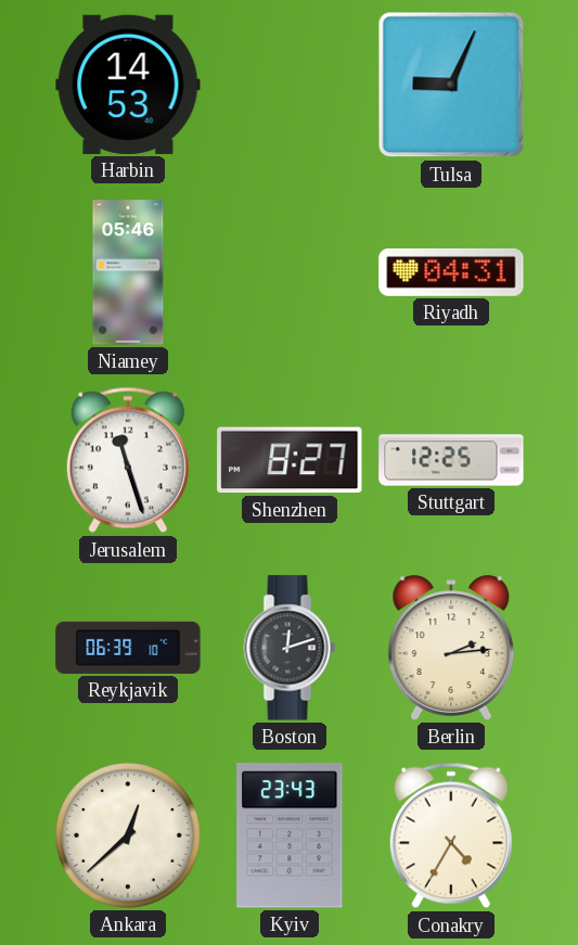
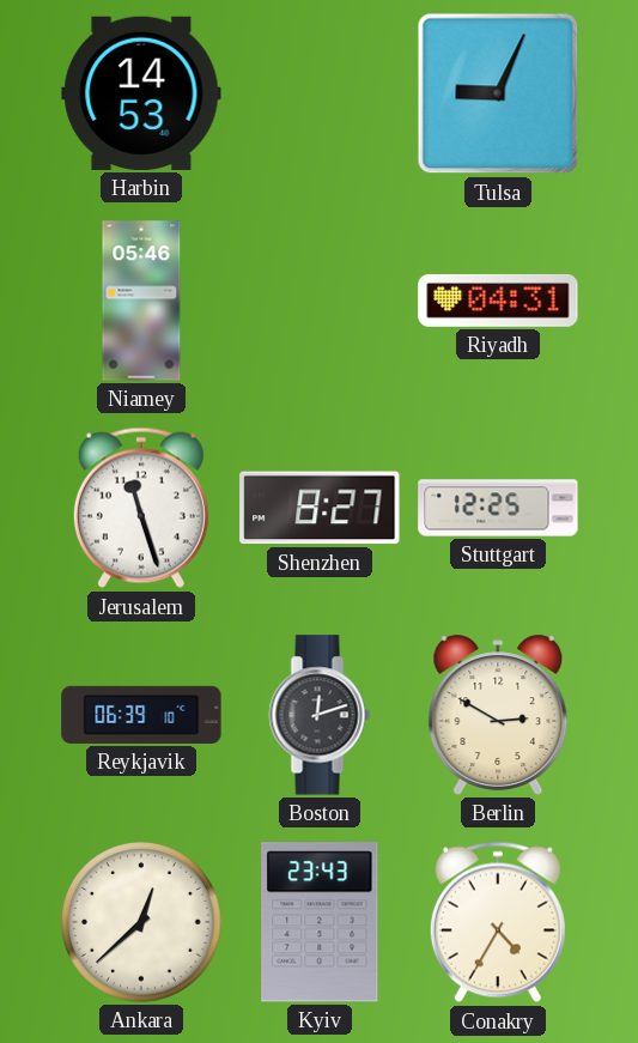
Berlin: 2:14 -> 2:50 (498, 715)
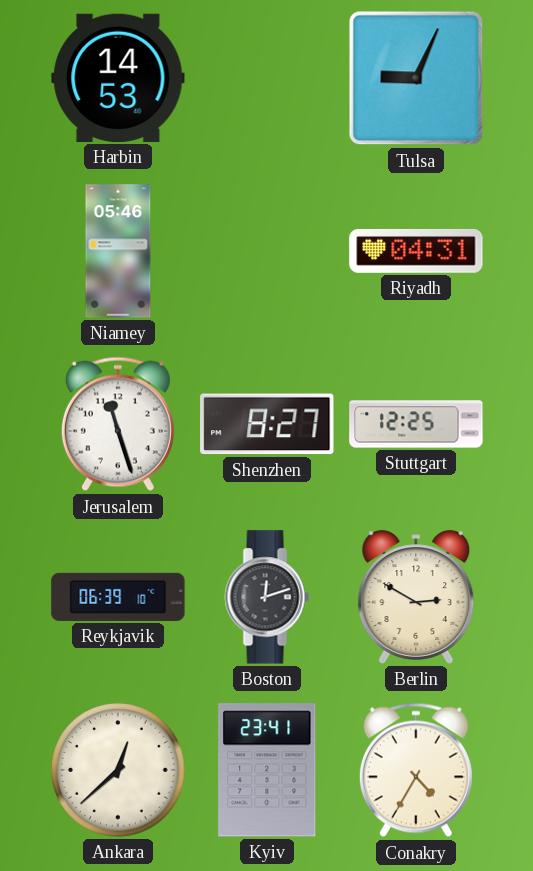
Kyiv: 23:43 -> 23:41 (267, 770)
